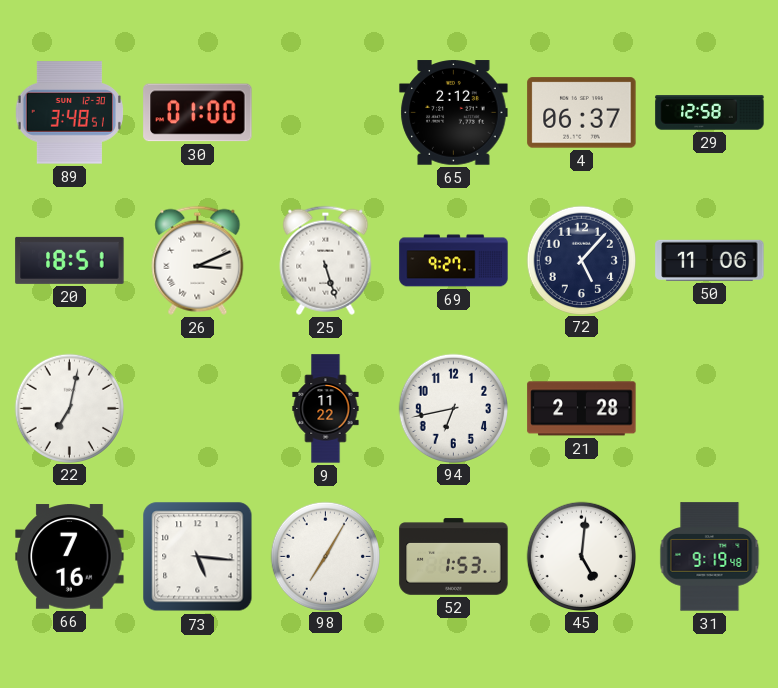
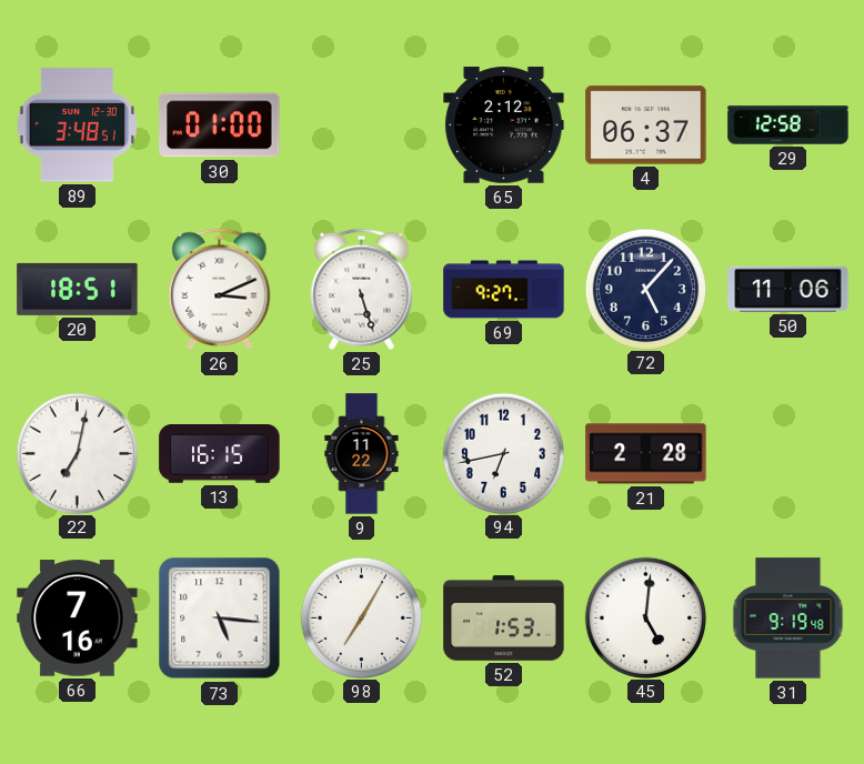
13: none -> 16:15 (220, 454)
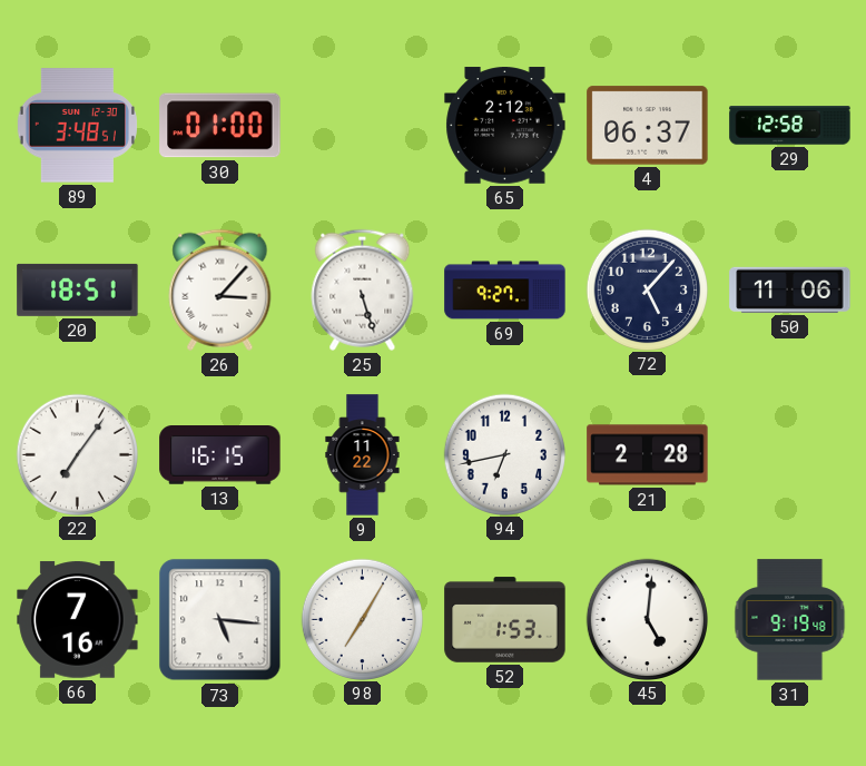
26: 3:11 -> 3:07 (220, 289)
22: 7:02 -> 7:06 (77, 454)
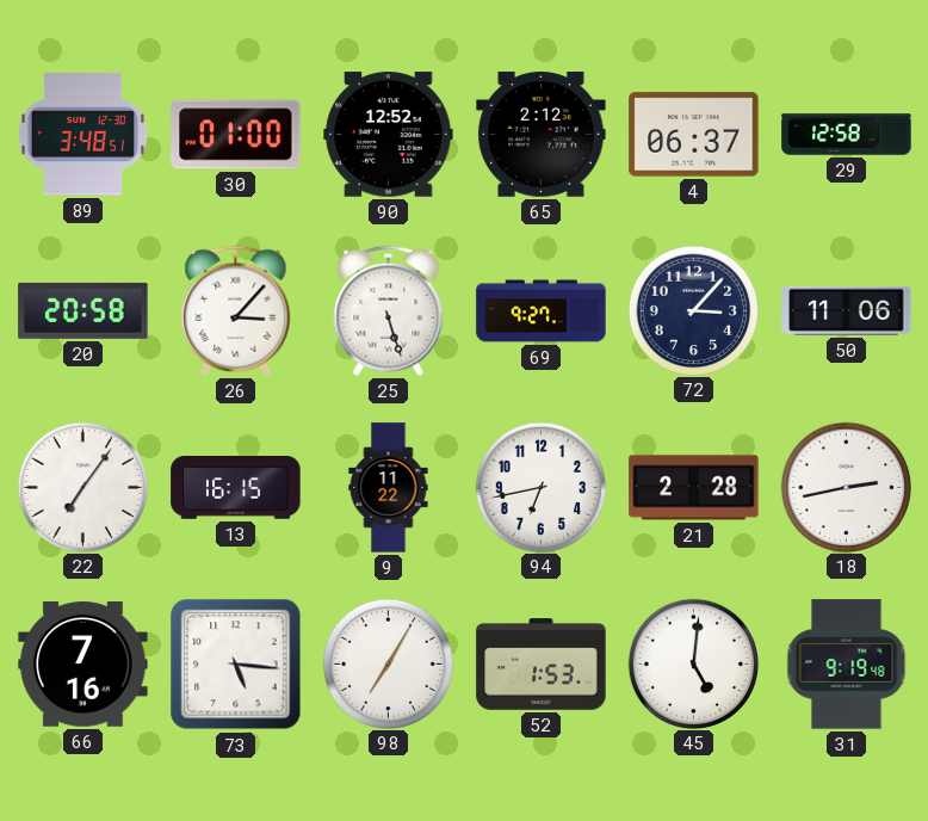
90: none -> 12:52 (389, 135)
20: 18:51 -> 20:58 (83, 310)
72: 5:07 -> 3:07 (693, 310)
18: none -> 2:43 (846, 487)
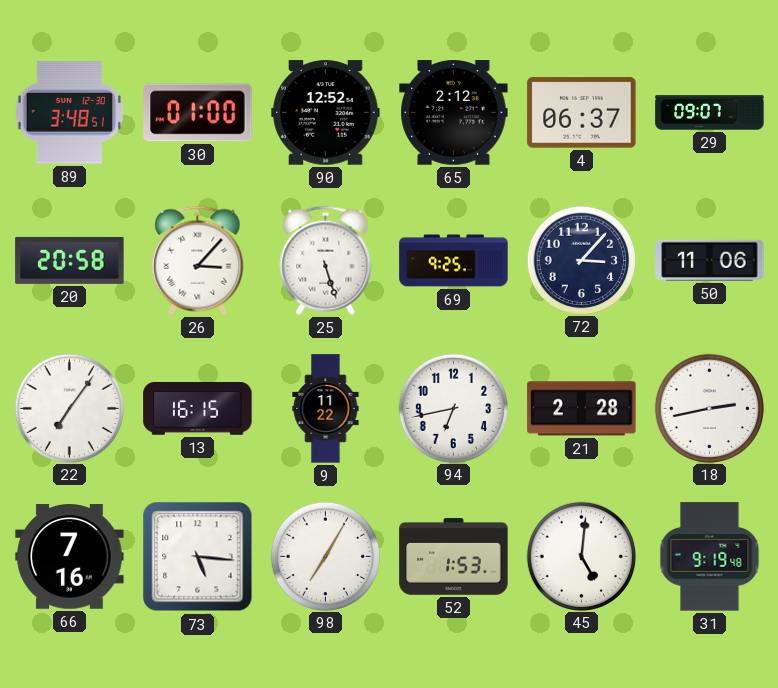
29: 12:58 -> 09:07 (710, 113)
69: 9:27 -> 9:25 (454, 261)
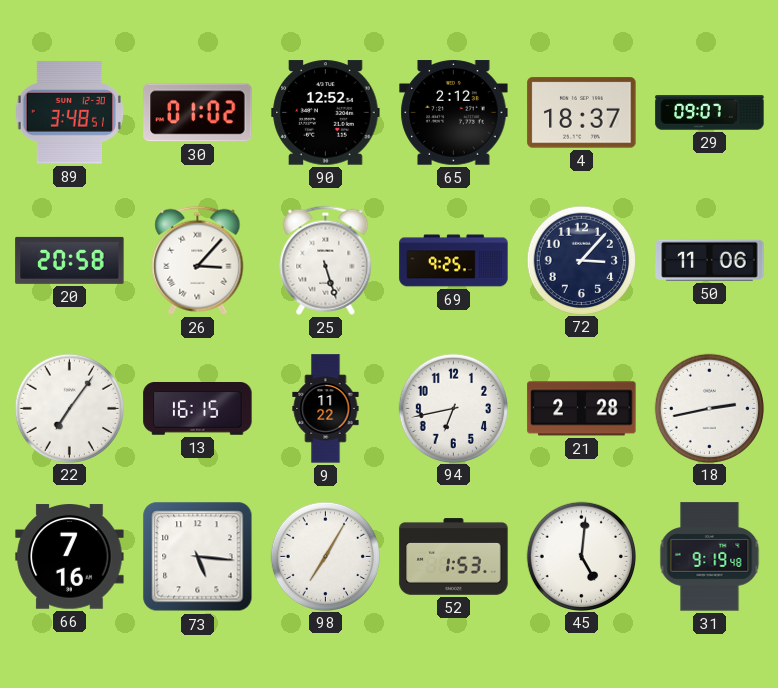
30: 01:00 -> 01:02 (198, 113)
4: 06:37 -> 18:37 (582, 113)
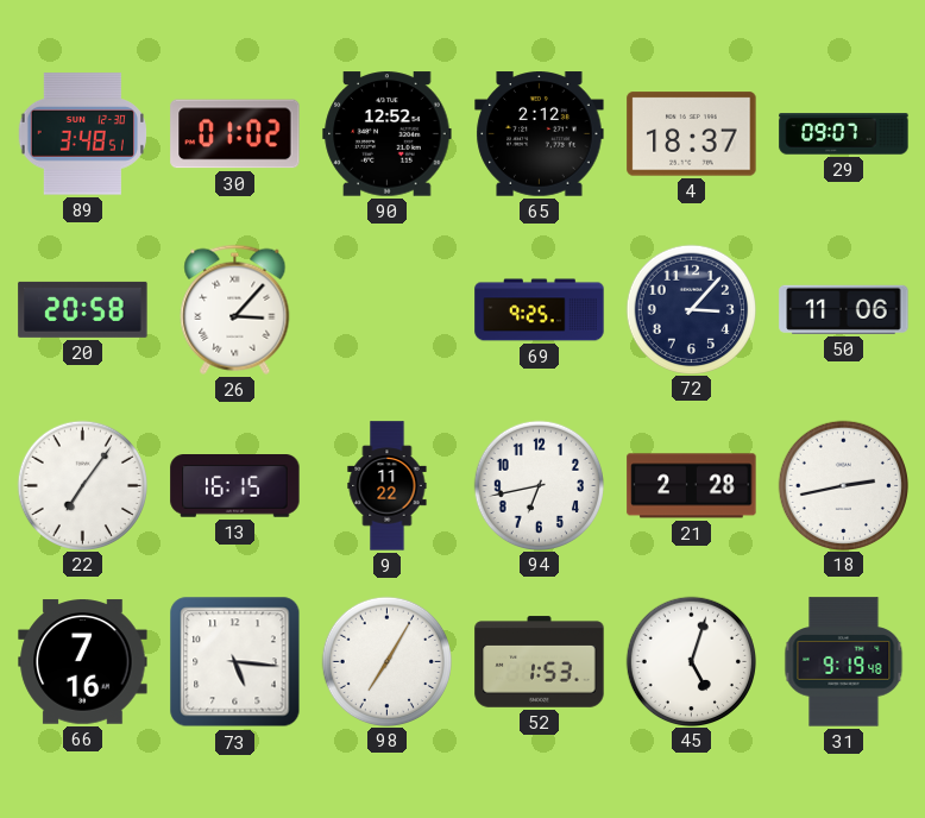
25: 5:27 -> none (326, 260)
45: 5:01 -> 5:03 (691, 661)
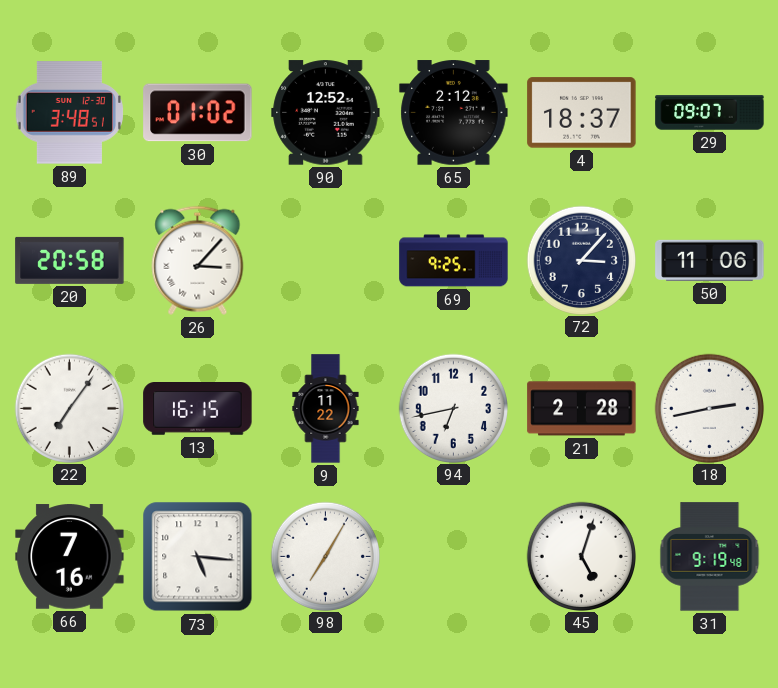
52: 1:53 -> none (540, 662)
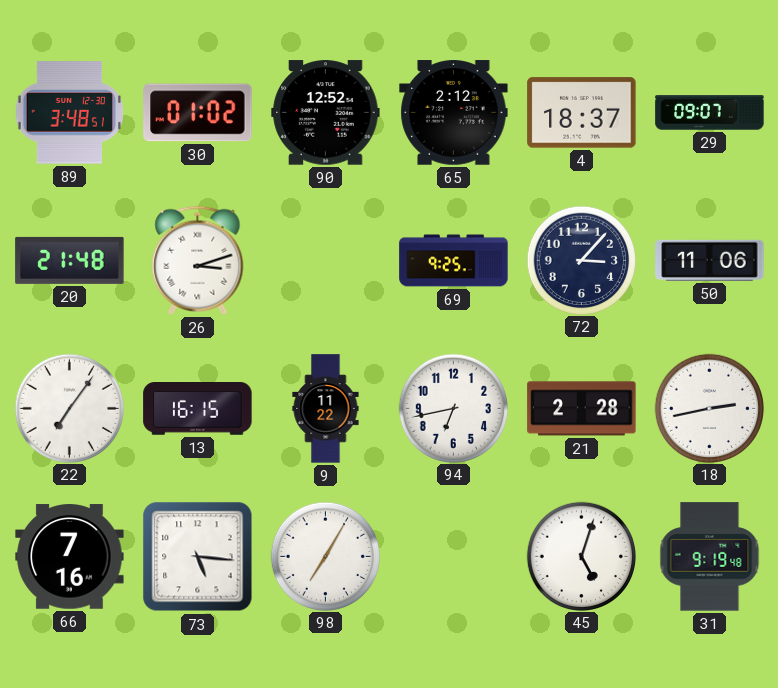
20: 20:58 -> 21:48 (70, 260)
26: 3:07 -> 3:12 (198, 260)
